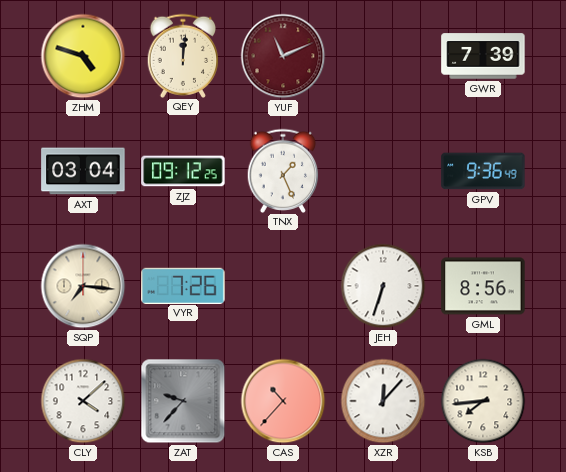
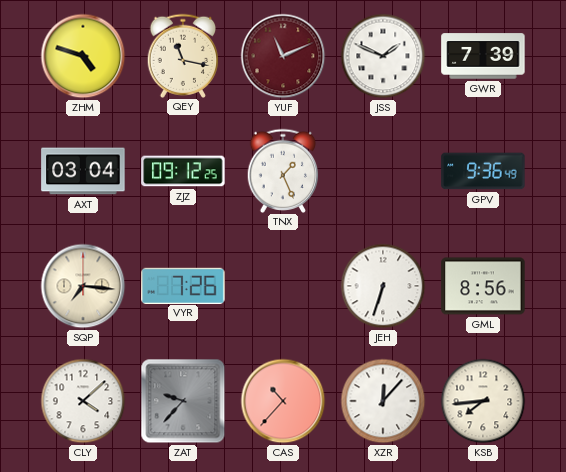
QEY: 12:01 -> 11:17 (183, 55)
JSS: none -> 1:49 (383, 56)
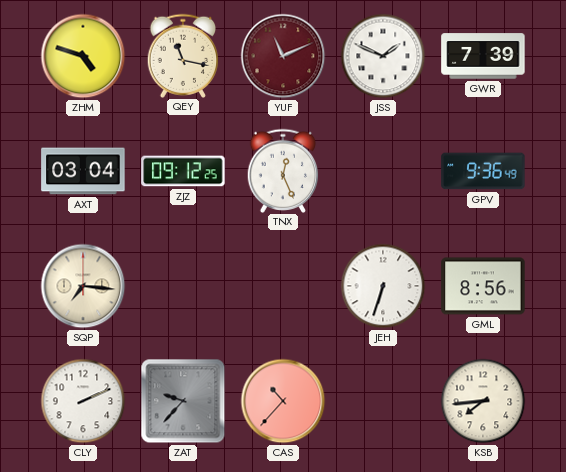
TNX: 1:26 -> 12:26 (283, 170)
VYR: 7:26 -> none (183, 285)
CLY: 4:08 -> 2:11 (83, 401)
XZR: 12:07 -> none (383, 401)
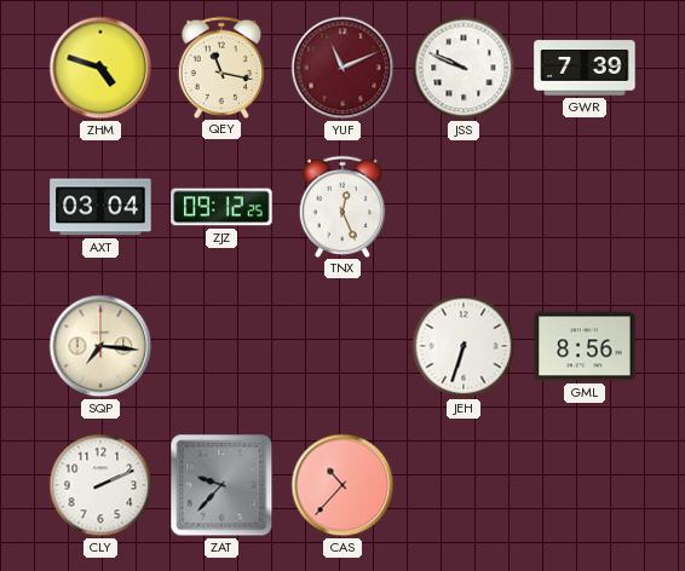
JSS: 1:49 -> 9:49 (464, 68)
GPV: 9:36 -> none (483, 171)
KSB: 7:44 -> none (483, 401)
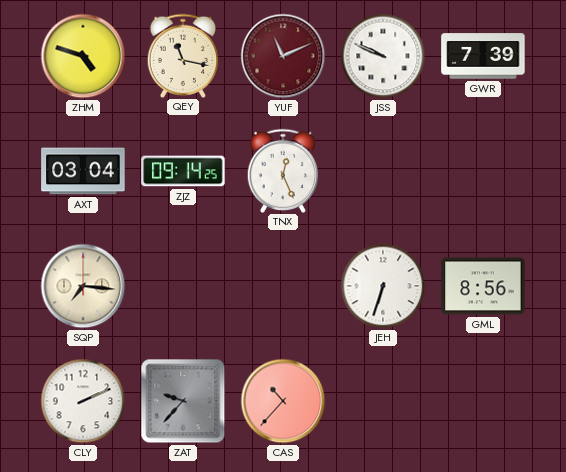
ZJZ: 09:12 -> 09:14 (183, 171)
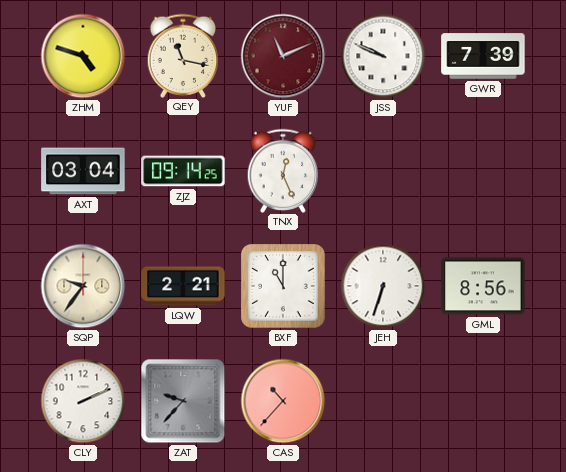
SQP: 7:16 -> 9:36 (83, 286)
LQW: none -> 2:21 (183, 286)
BXF: none -> 11:00 (283, 286)
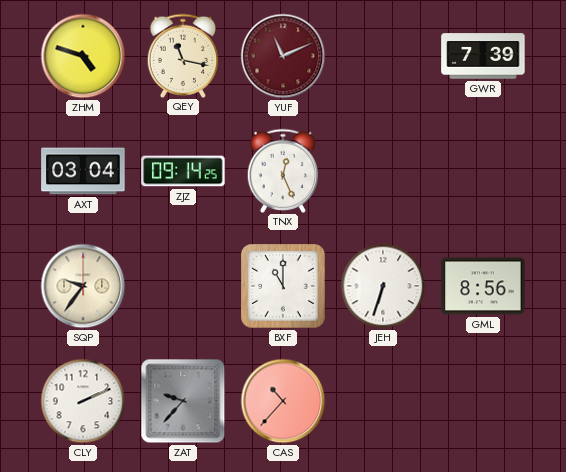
JSS: 9:49 -> none (383, 56)
LQW: 2:21 -> none (183, 286)
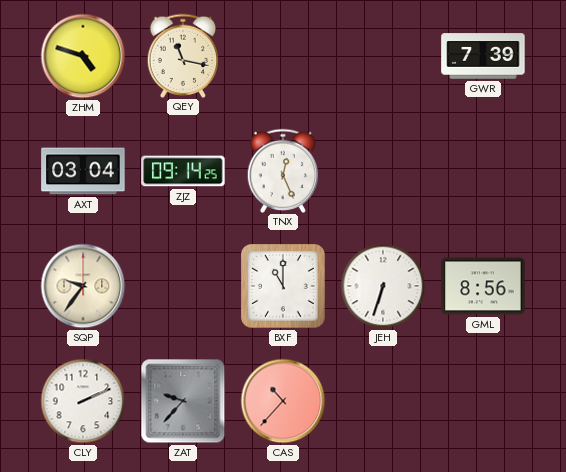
YUF: 11:11 -> none (283, 56)
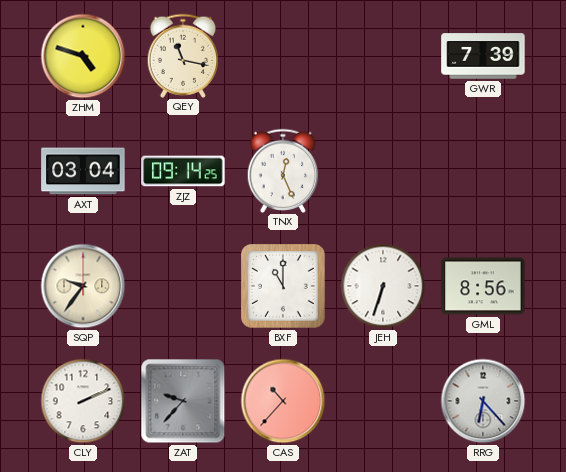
RRG: none -> 6:23 (483, 401)
